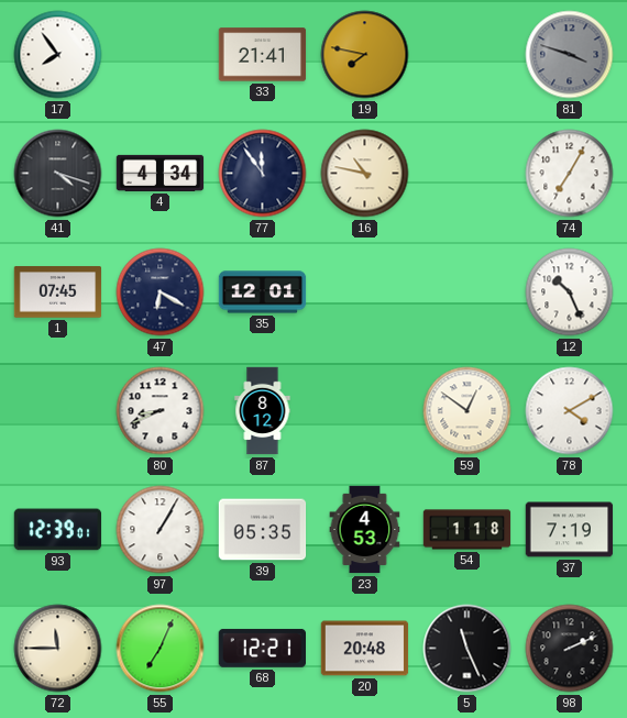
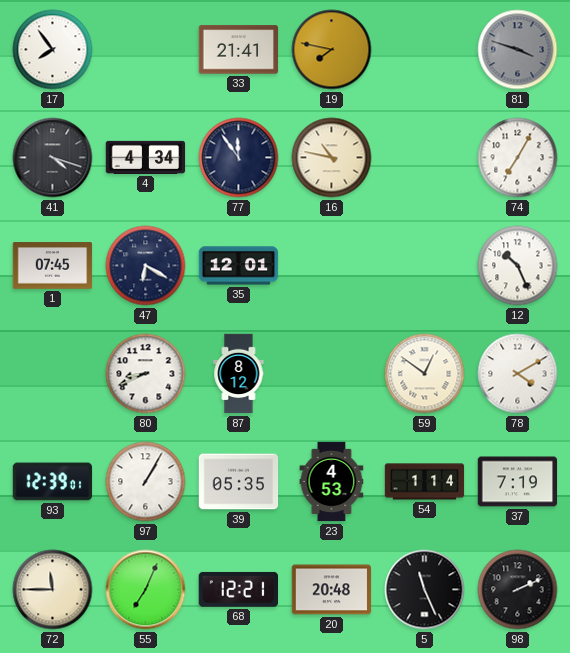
54: 1:18 -> 1:14 (425, 482)
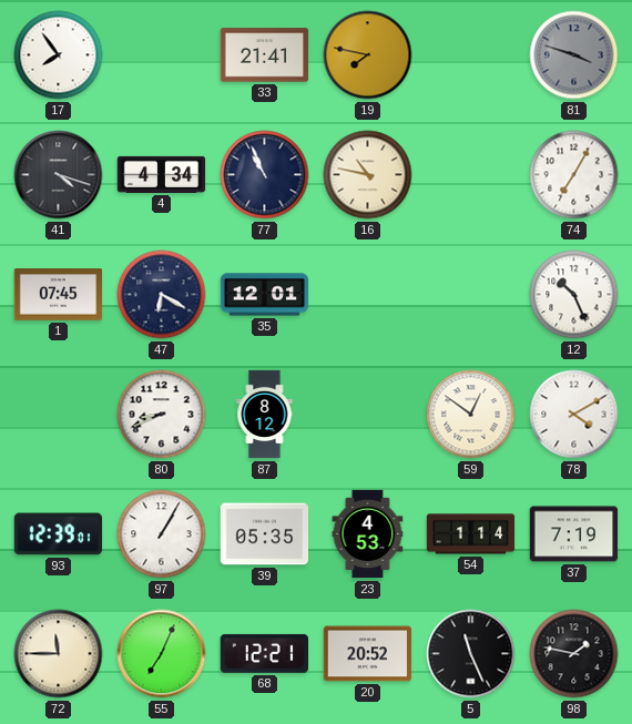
77: 11:54 -> 10:56 (265, 175)
20: 20:48 -> 20:52 (368, 654)
98: 2:11 -> 1:47 (574, 654)
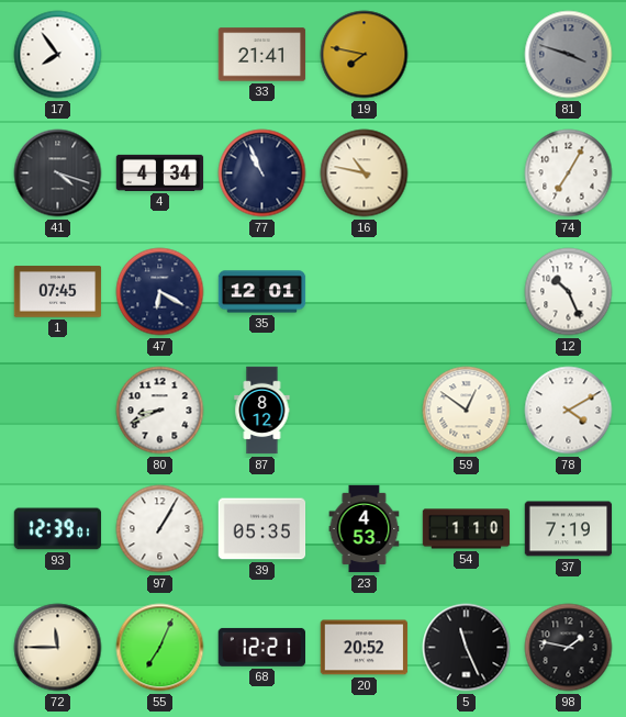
54: 1:14 -> 1:10 (467, 529)
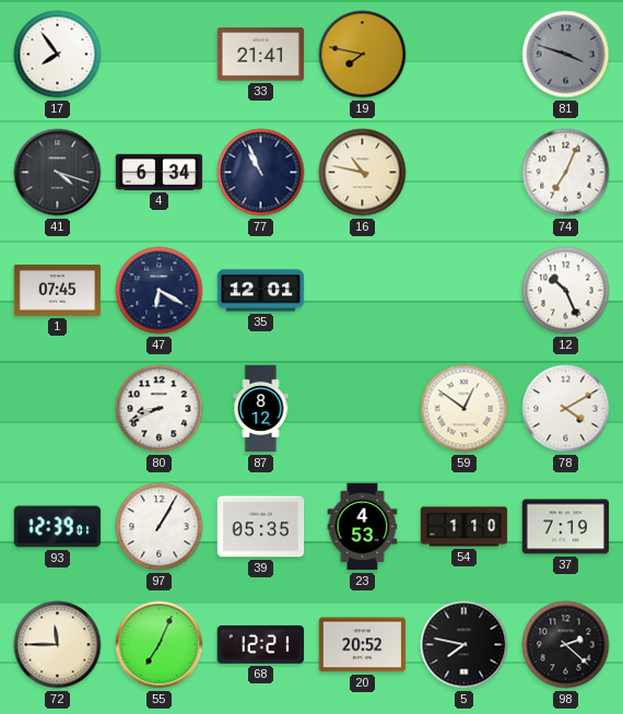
4: 4:34 -> 6:34 (160, 172)
74: 7:05 -> 7:04 (566, 173)
5: 11:26 -> 7:47 (465, 645)
98: 1:47 -> 2:22 (566, 645)
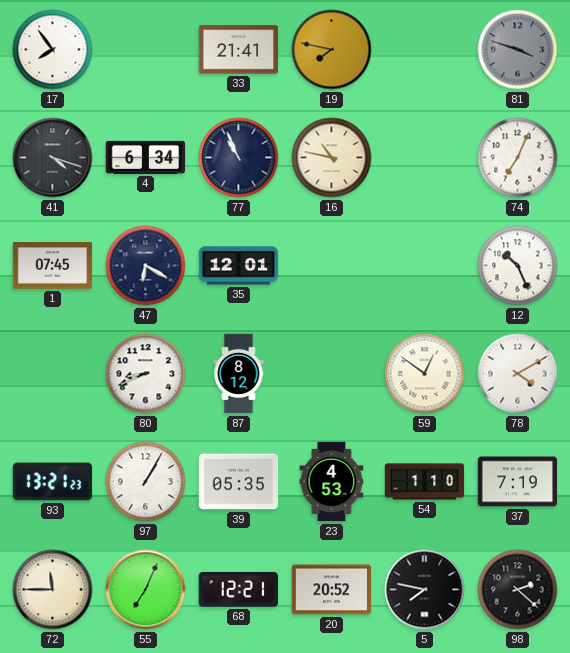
93: 12:39 -> 13:21 (53, 482)
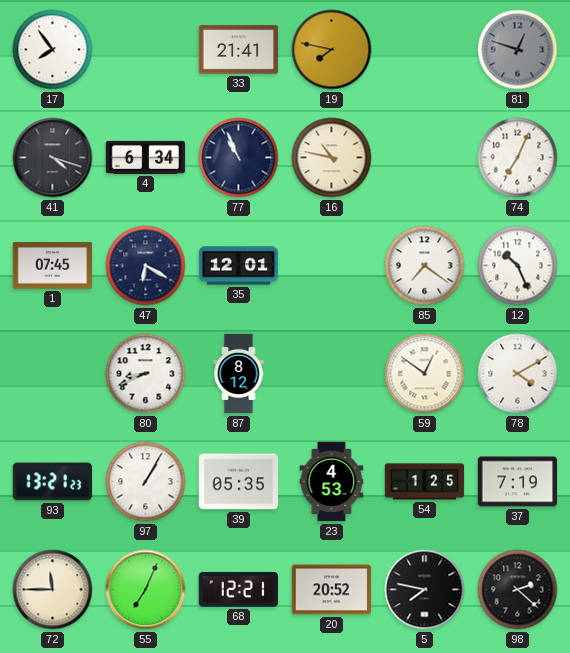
81: 3:48 -> 12:48 (518, 50)
85: none -> 7:21 (425, 266)
54: 1:10 -> 1:25 (425, 482)
